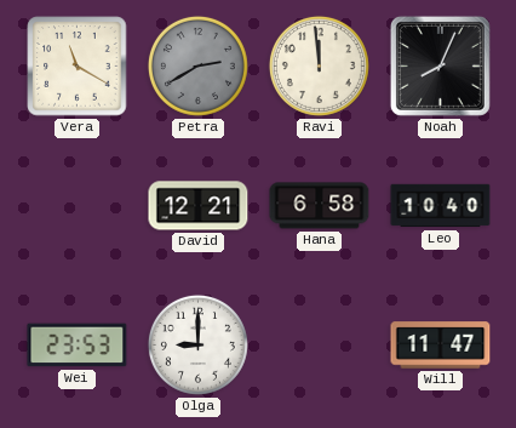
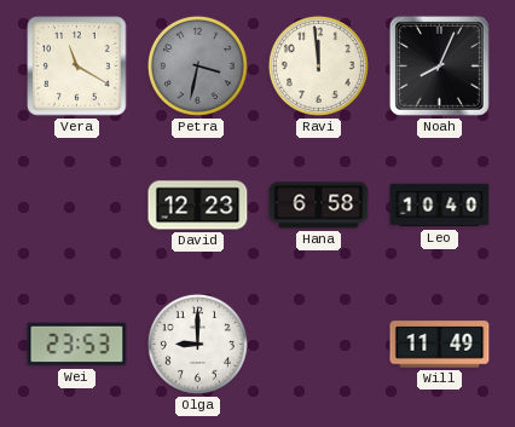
Petra: 2:40 -> 3:32 (197, 65)
David: 12:21 -> 12:23 (198, 206)
Will: 11:47 -> 11:49 (440, 345)
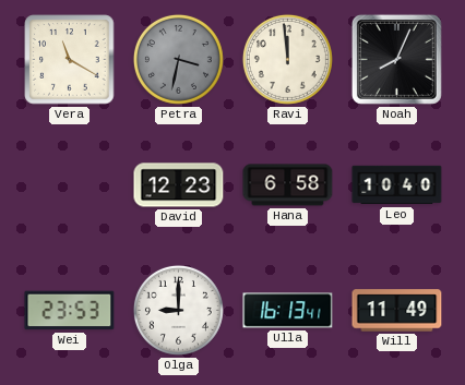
Ulla: none -> 16:13 (288, 311)
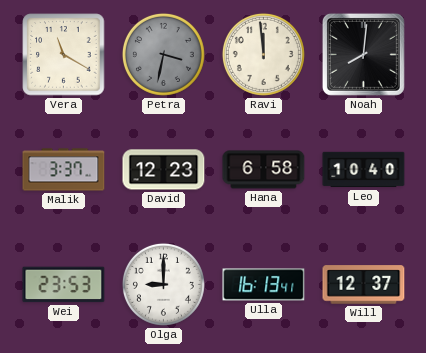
Noah: 8:04 -> 8:01 (363, 54)
Malik: none -> 3:37 (64, 170)
Will: 11:49 -> 12:37 (364, 285)
